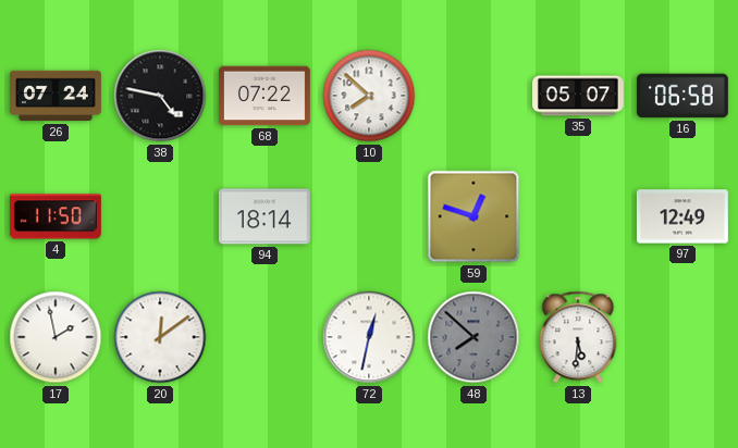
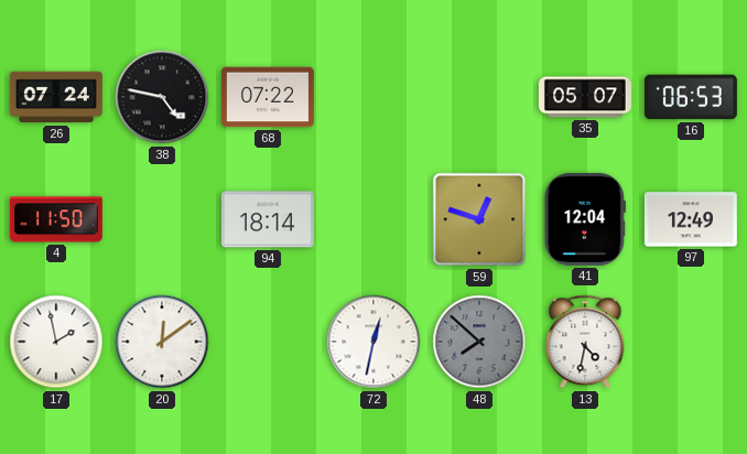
10: 7:52 -> none (369, 96)
16: 06:58 -> 06:53 (691, 97)
41: none -> 12:04 (585, 219)
13: 5:31 -> 4:32 (585, 342)
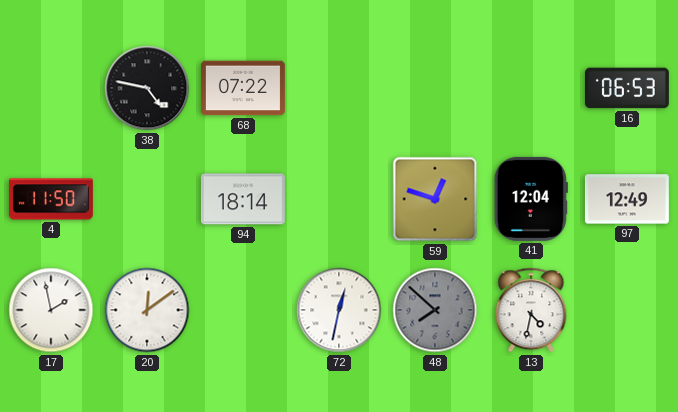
26: 07:24 -> none (56, 97)
35: 05:07 -> none (585, 97)
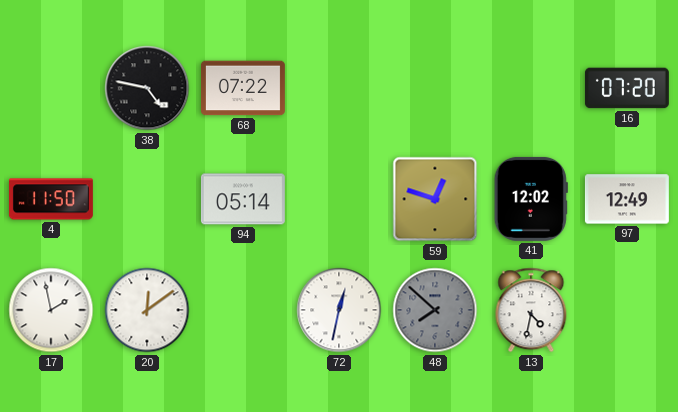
16: 06:53 -> 07:20 (627, 88)
94: 18:14 -> 05:14 (243, 199)
41: 12:04 -> 12:02 (531, 199)
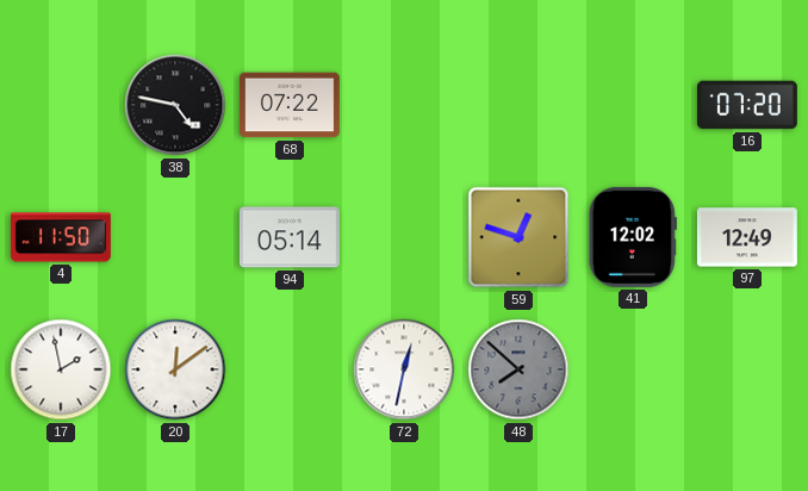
13: 4:32 -> none (531, 310)
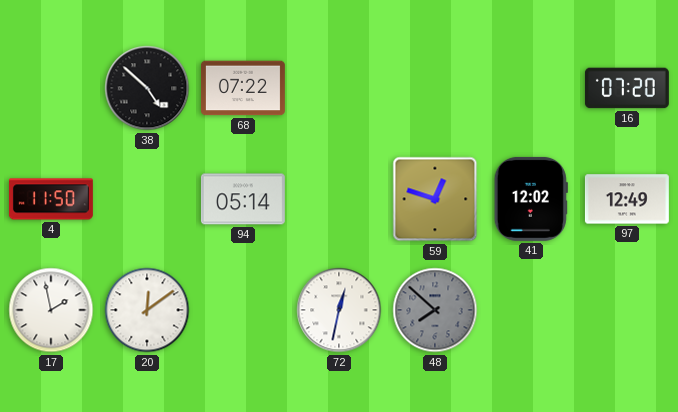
38: 4:47 -> 4:52 (147, 88)
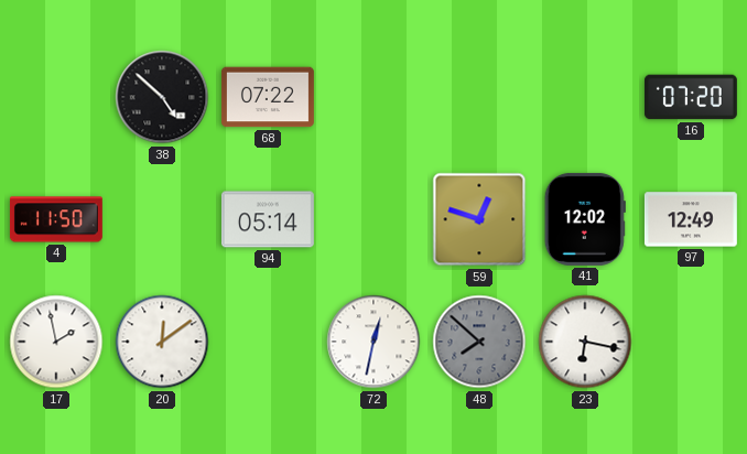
23: none -> 6:17 (585, 342)
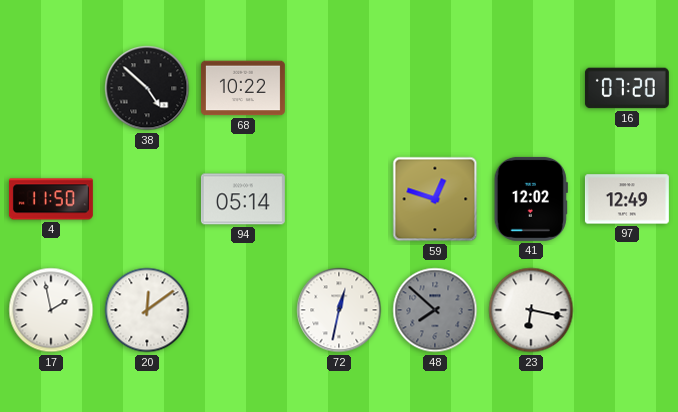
68: 07:22 -> 10:22 (243, 88)
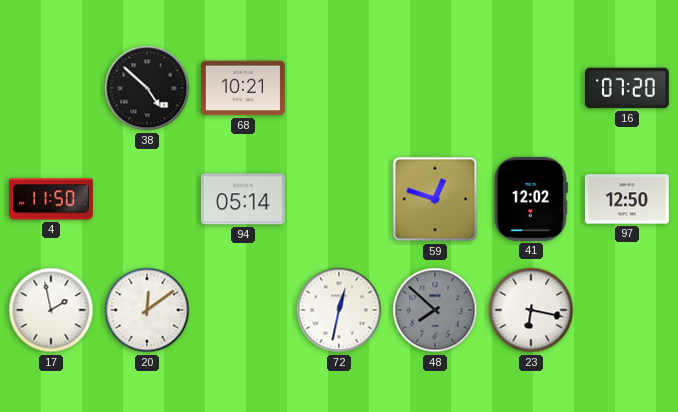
68: 10:22 -> 10:21 (243, 88)
97: 12:49 -> 12:50 (627, 199)
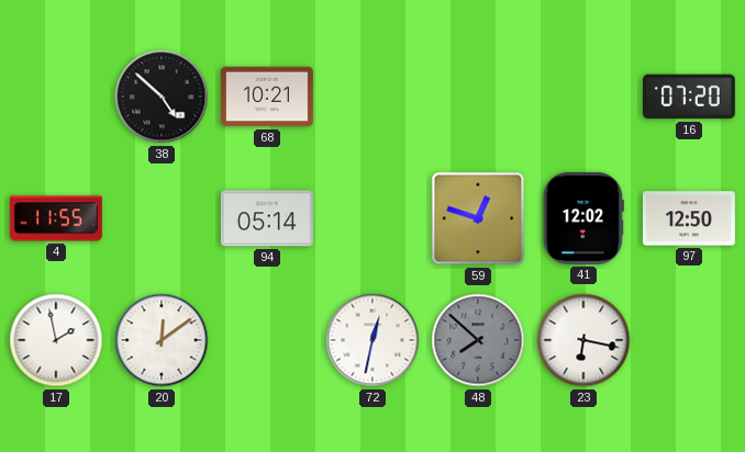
4: 11:50 -> 11:55 (56, 218)
